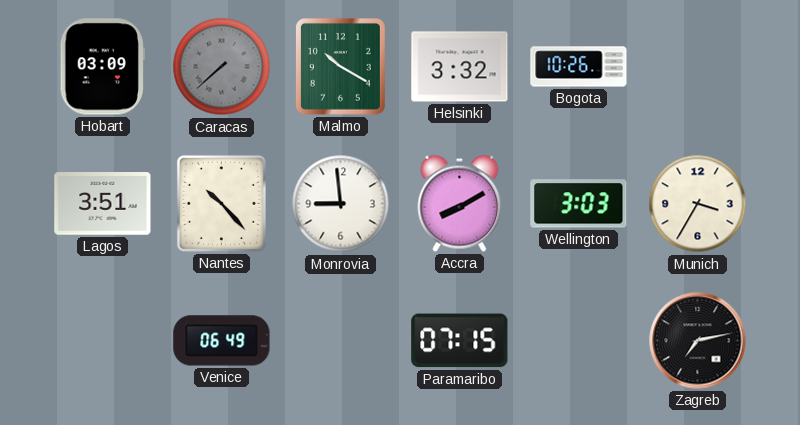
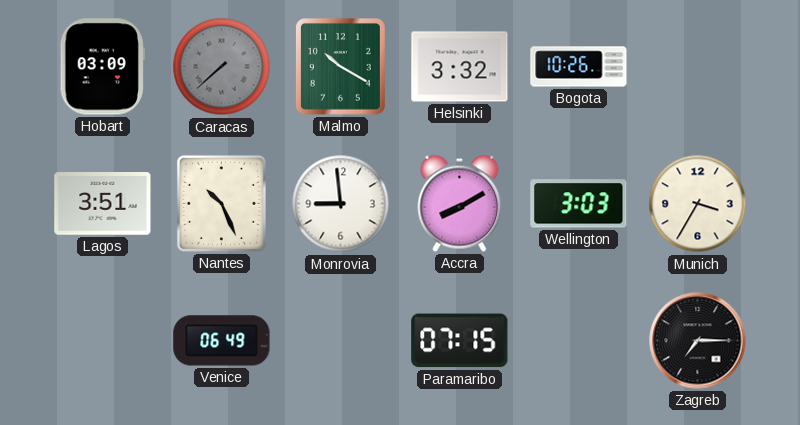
Nantes: 10:23 -> 10:26 (221, 203)
Zagreb: 7:13 -> 7:15 (698, 341)
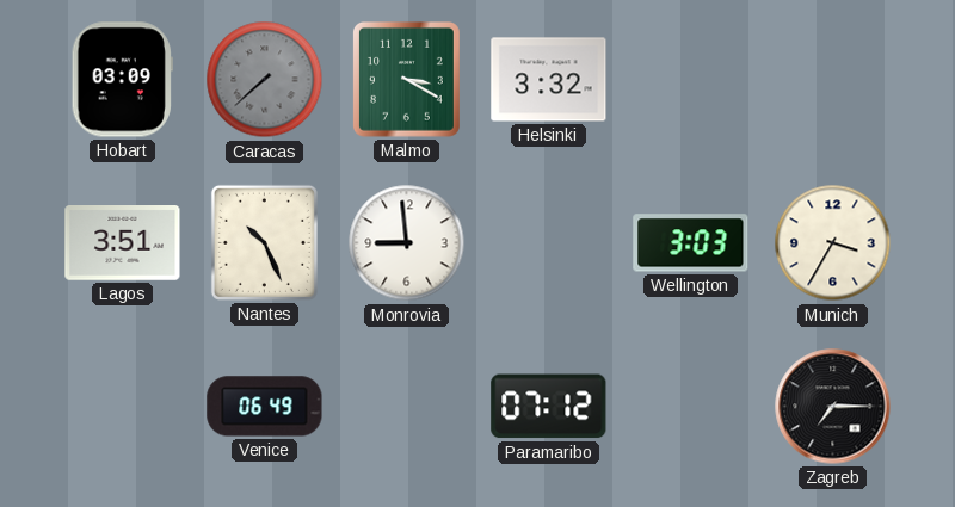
Malmo: 10:20 -> 3:20 (406, 79)
Bogota: 10:26 -> none (579, 67)
Accra: 8:10 -> none (460, 203)
Paramaribo: 07:15 -> 07:12 (549, 407)
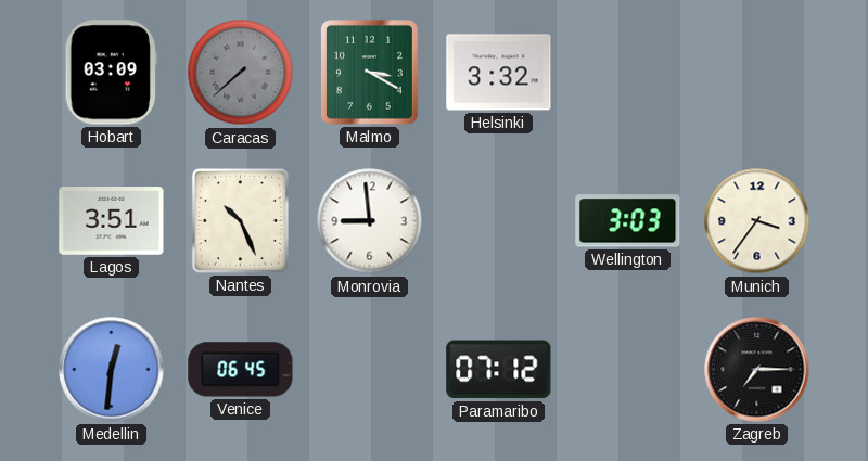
Munich: 3:35 -> 3:36 (757, 221)
Medellin: none -> 12:31 (112, 370)
Venice: 06:49 -> 06:45 (241, 370)
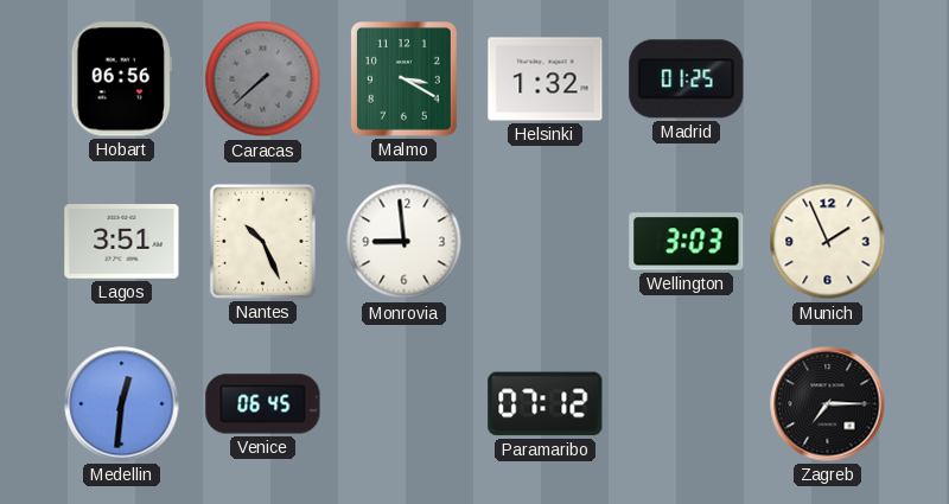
Hobart: 03:09 -> 06:56 (121, 79)
Helsinki: 3:32 -> 1:32 (546, 79)
Madrid: none -> 01:25 (687, 79)
Munich: 3:36 -> 1:56 (828, 242)
